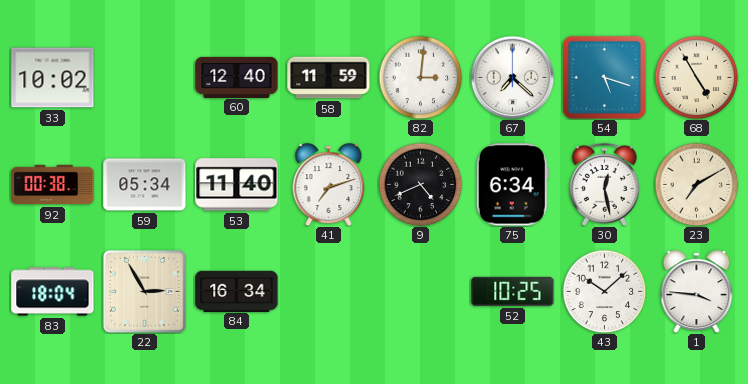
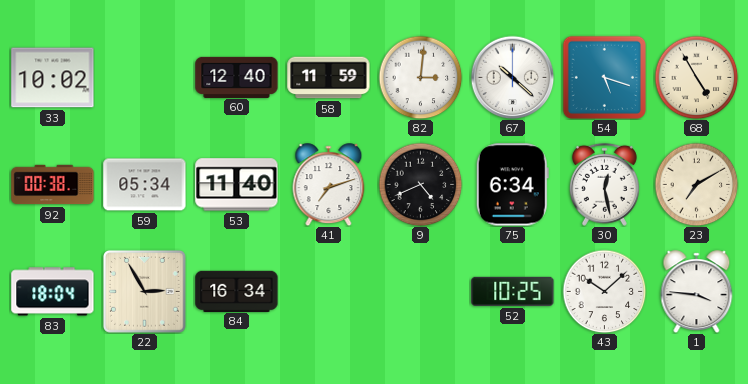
67: 7:22 -> 10:22 (512, 77)
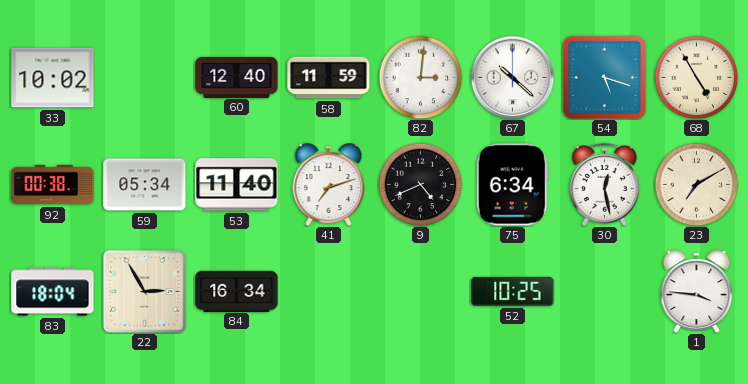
43: 10:08 -> none (604, 291)
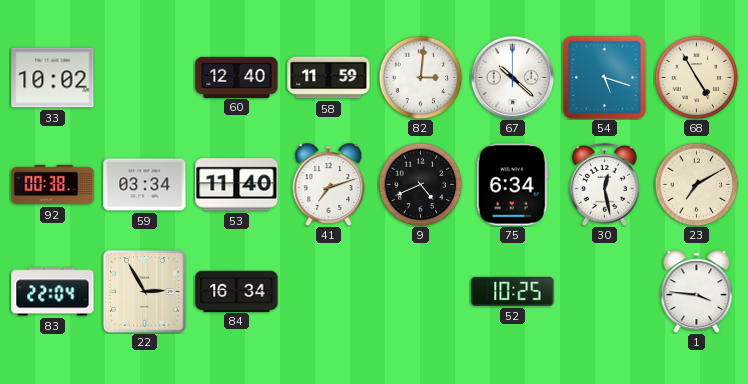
59: 05:34 -> 03:34 (145, 185)
83: 18:04 -> 22:04 (53, 292)
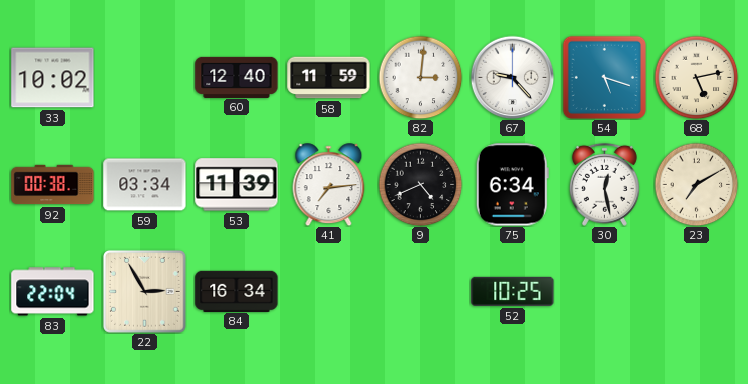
67: 10:22 -> 9:23 (512, 77)
68: 4:55 -> 5:13 (696, 77)
53: 11:40 -> 11:39 (237, 185)
41: 7:12 -> 7:14 (329, 185)
1: 3:46 -> none (697, 292)
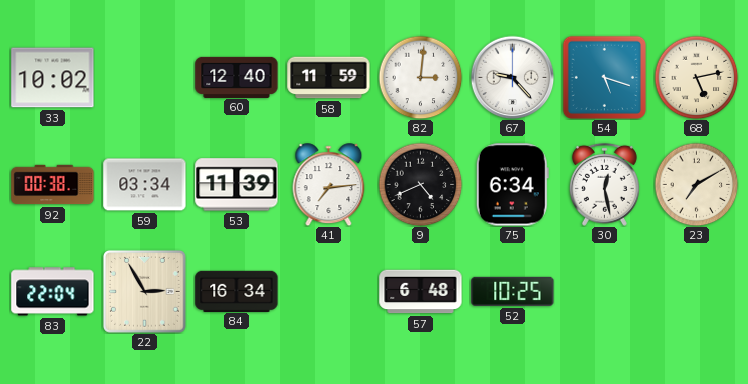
57: none -> 6:48 (421, 292)
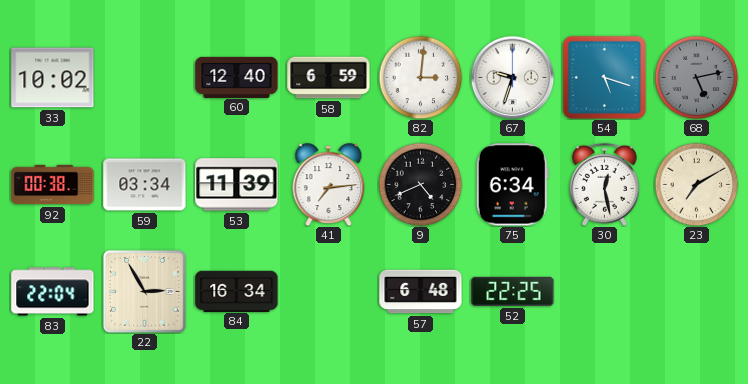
58: 11:59 -> 6:59 (329, 78)
67: 9:23 -> 9:33 (512, 77)
68 dial: cream -> grey (696, 77)
52: 10:25 -> 22:25 (513, 291)
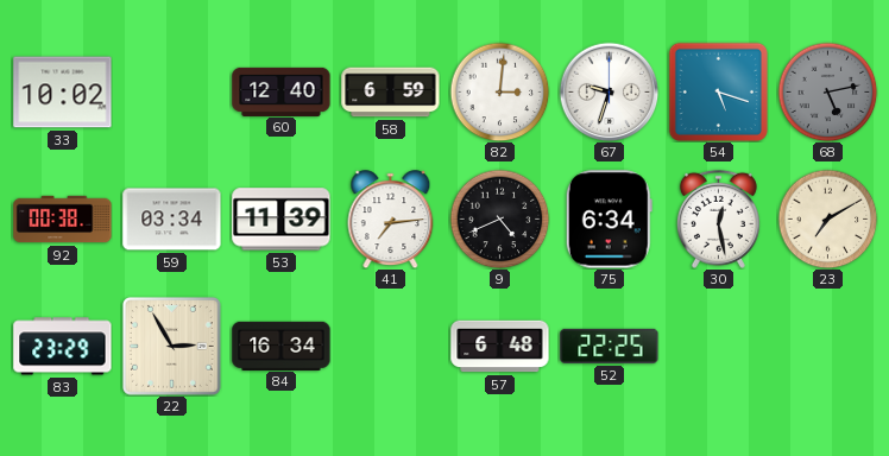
83: 22:04 -> 23:29 (63, 347)
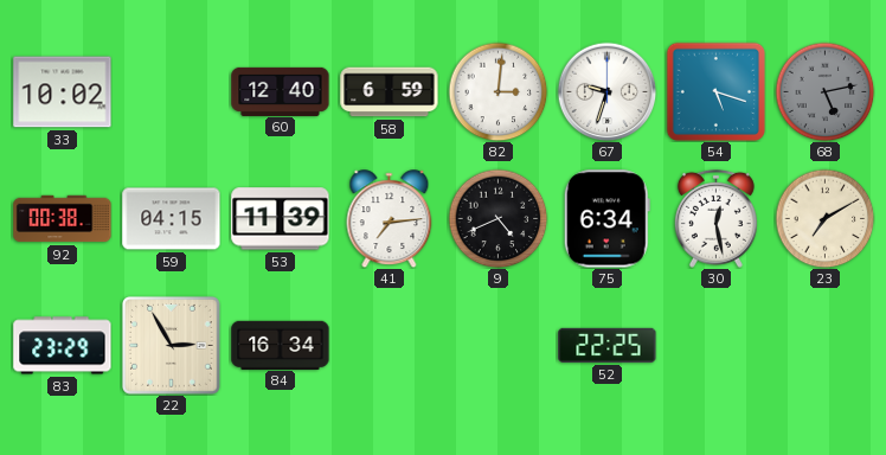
59: 03:34 -> 04:15 (172, 219)
57: 6:48 -> none (500, 347)
